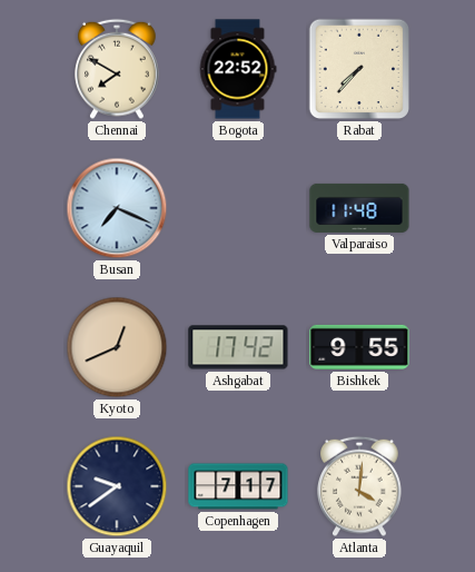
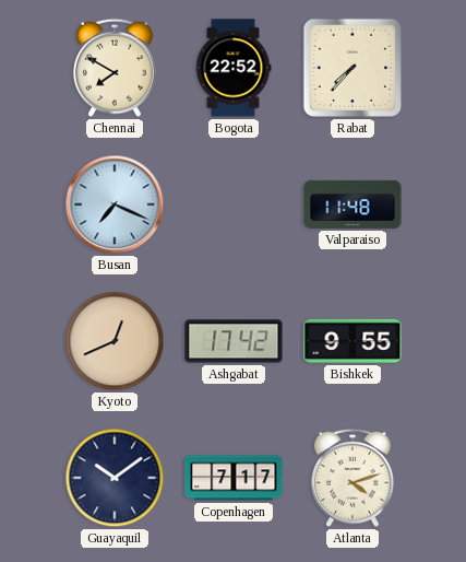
Guayaquil: 9:39 -> 10:09 (115, 478)
Atlanta: 4:01 -> 4:12 (354, 478)
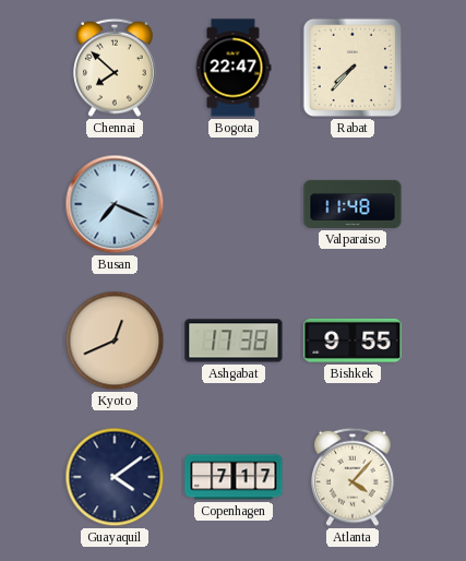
Chennai: 7:50 -> 7:52 (116, 68)
Bogota: 22:52 -> 22:47 (234, 68)
Ashgabat: 17:42 -> 17:38 (234, 341)
Guayaquil: 10:09 -> 4:09 (115, 477)
Atlanta: 4:12 -> 4:07 (354, 477)
